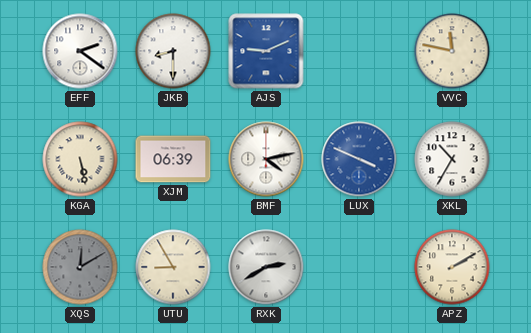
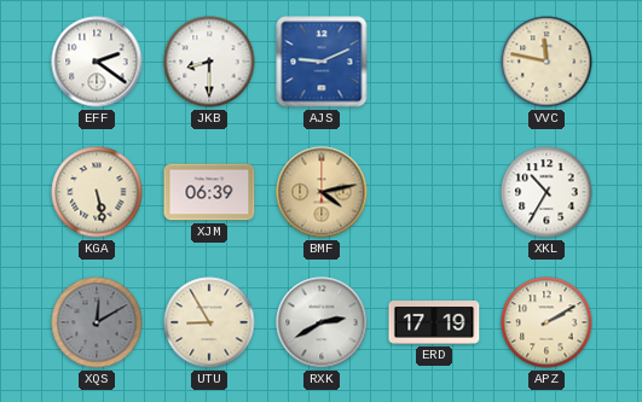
BMF dial: white -> champagne (322, 192)
LUX: 3:49 -> none (359, 159)
ERD: none -> 17:19 (434, 324)
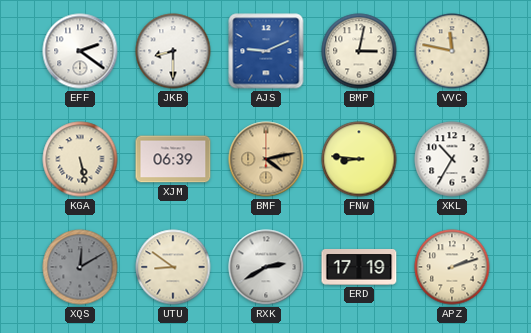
BMP: none -> 3:02 (359, 51)
FNW: none -> 8:46 (359, 159)
UTU: 8:55 -> 8:51 (173, 267)
APZ: 2:10 -> 2:12 (452, 267)
